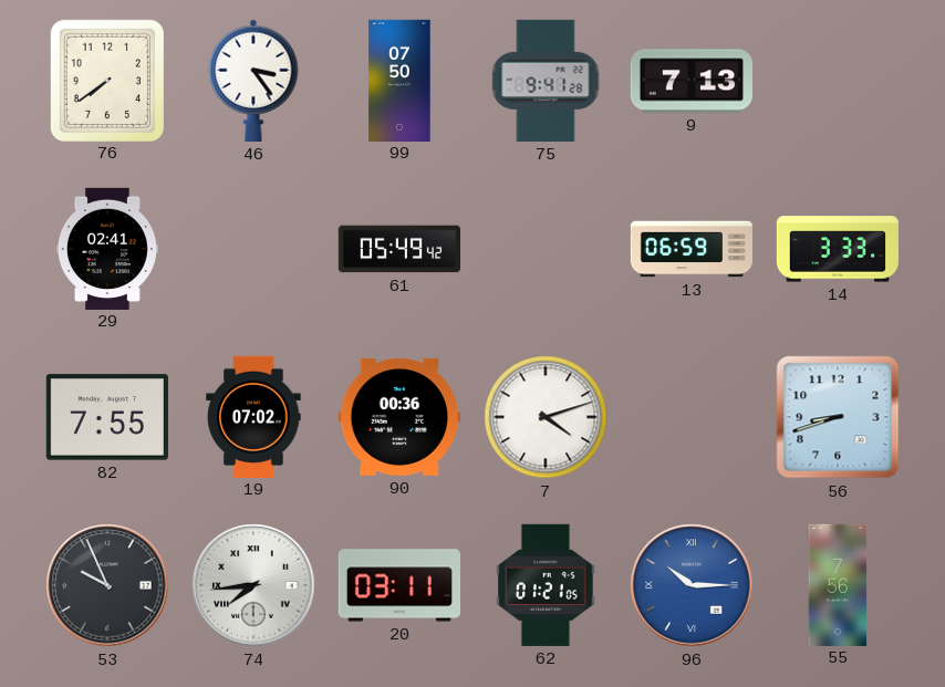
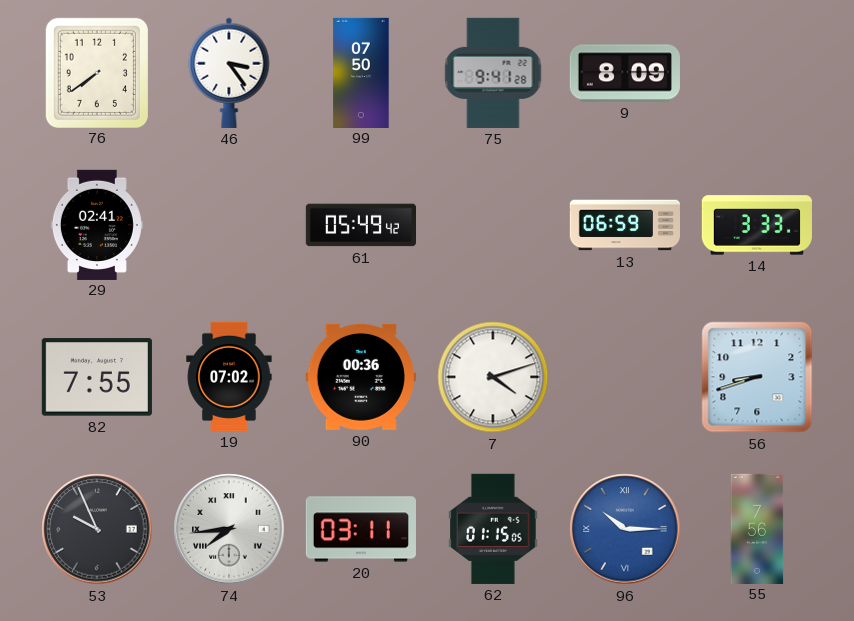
9: 7:13 -> 8:09 (625, 73)
62: 01:21 -> 01:15 (493, 529)
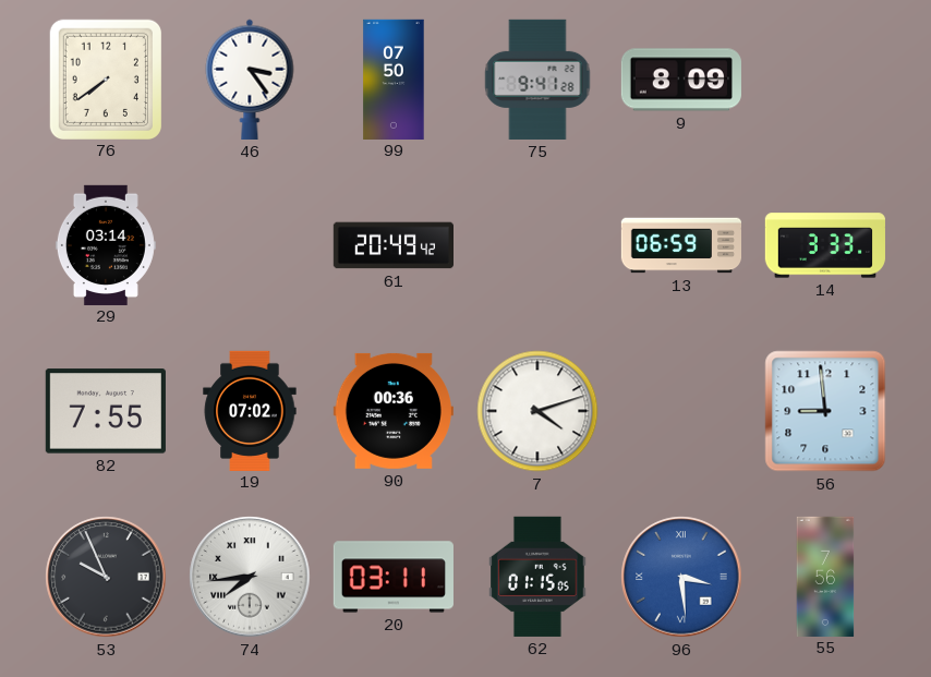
29: 02:41 -> 03:14 (106, 244)
61: 05:49 -> 20:49 (392, 245)
56: 8:42 -> 8:59 (825, 411)
96: 10:15 -> 3:29 (681, 577)
